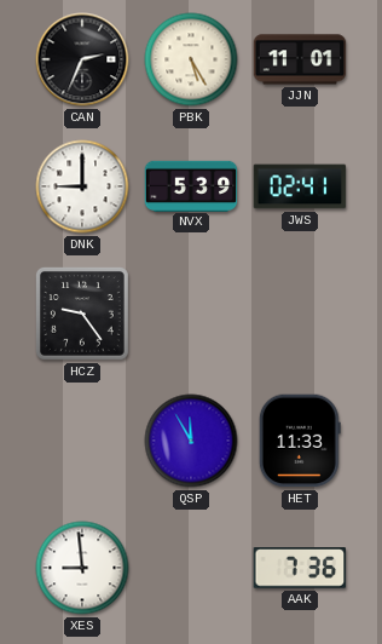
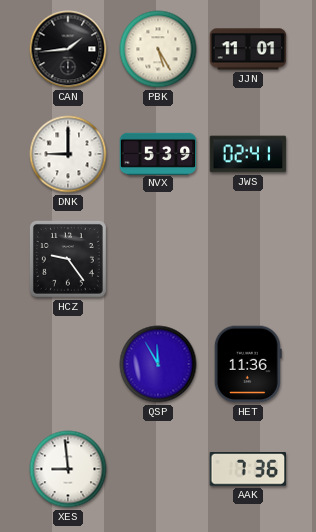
CAN: 2:34 -> 1:44 (68, 49)
HET: 11:33 -> 11:36 (248, 364)
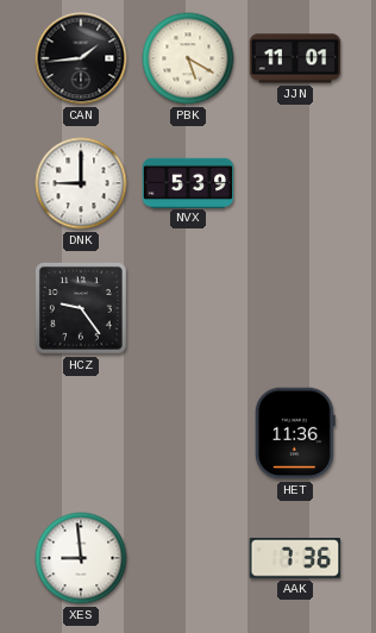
PBK: 5:25 -> 5:20 (188, 58)
JWS: 02:41 -> none (248, 154)
QSP: 11:55 -> none (158, 364)
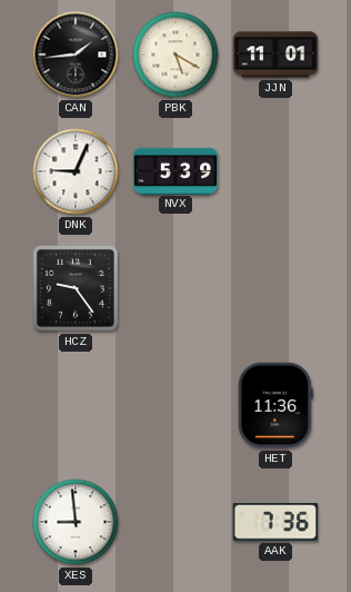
DNK: 9:00 -> 9:04 (76, 171)
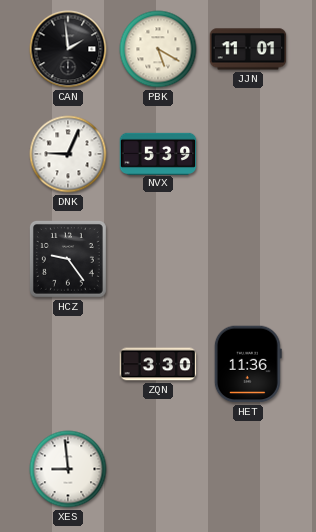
CAN: 1:44 -> 1:59 (68, 49)
ZQN: none -> 3:30 (158, 364)
AAK: 7:36 -> none (275, 522)
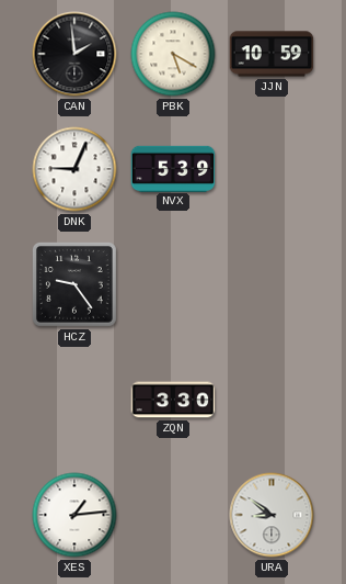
JJN: 11:01 -> 10:59 (272, 54)
HET: 11:36 -> none (248, 364)
XES: 8:59 -> 1:14 (74, 515)
URA: none -> 8:51 (272, 515)
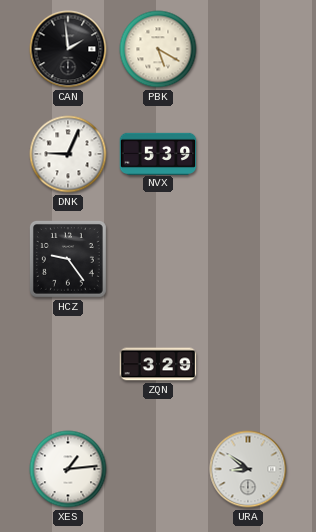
JJN: 10:59 -> none (272, 54)
ZQN: 3:30 -> 3:29 (158, 364)
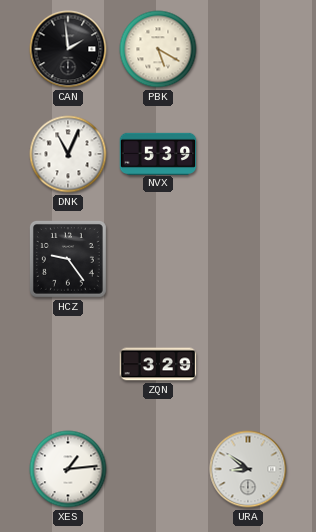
DNK: 9:04 -> 11:04 (68, 154)
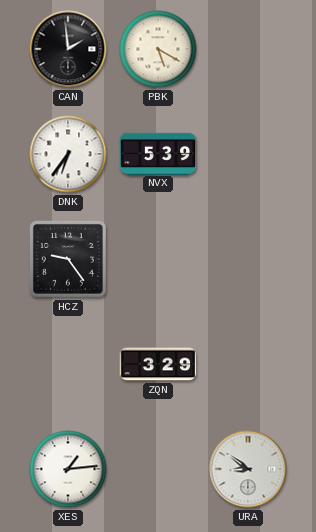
DNK: 11:04 -> 6:36 (68, 154)
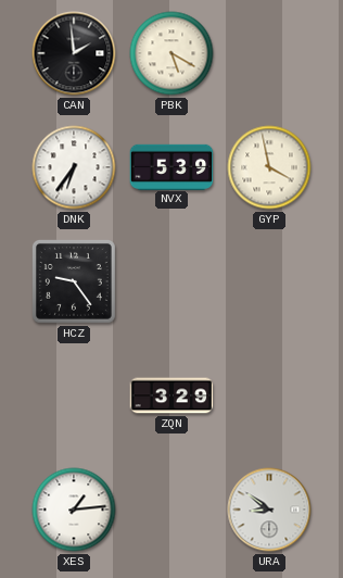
GYP: none -> 3:58 (269, 167)
